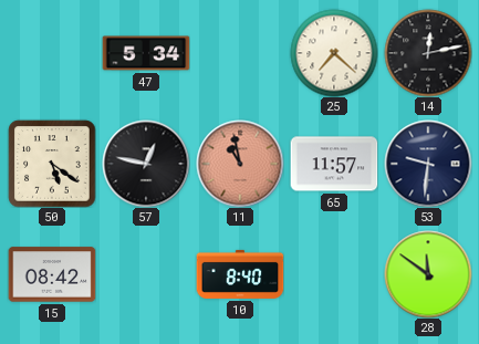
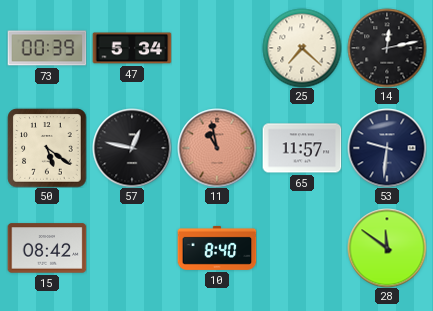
73: none -> 00:39 (47, 48)
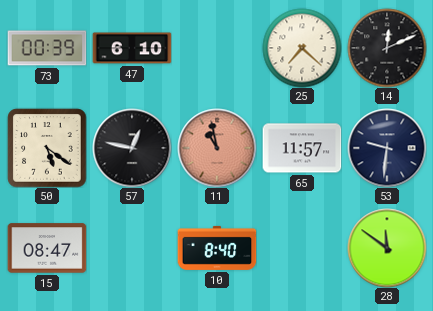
47: 5:34 -> 6:10 (132, 48)
14: 12:13 -> 12:11 (387, 48)
15: 08:42 -> 08:47 (47, 248)
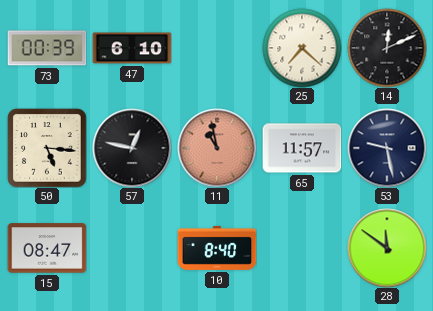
50: 5:21 -> 5:16 (47, 148)
53: 9:31 -> 9:28 (387, 148)
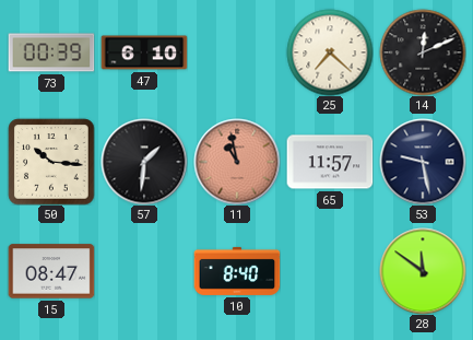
50: 5:16 -> 10:16 (51, 162)
57: 12:47 -> 1:31 (144, 162)
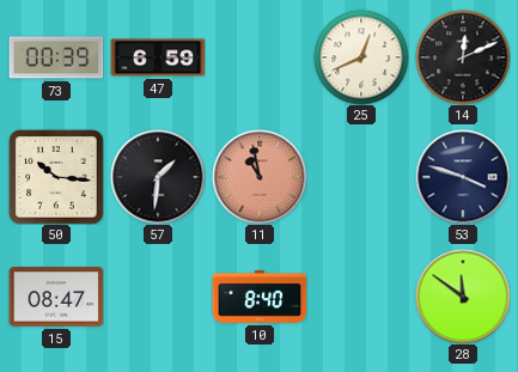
47: 6:10 -> 6:59 (158, 57)
25: 7:22 -> 12:41 (361, 57)
65: 11:57 -> none (330, 162)
53: 9:28 -> 3:48 (463, 177)
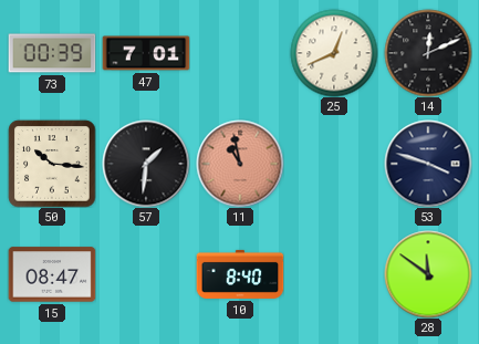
47: 6:59 -> 7:01 (146, 53)
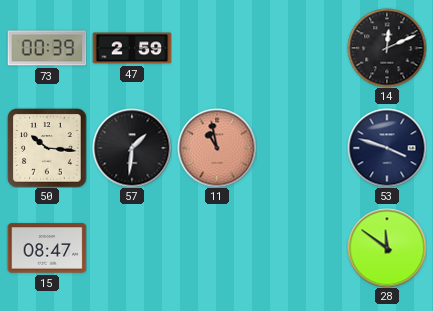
47: 7:01 -> 2:59 (132, 48)
25: 12:41 -> none (334, 53)
10: 8:40 -> none (240, 274)
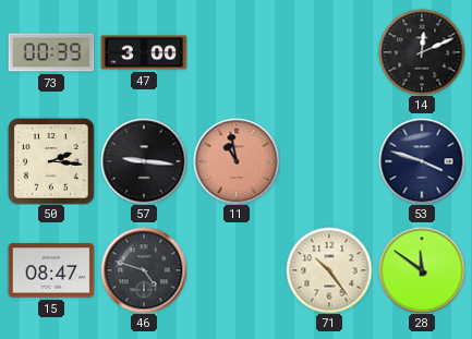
47: 2:59 -> 3:00 (144, 52)
50: 10:16 -> 2:16 (51, 161)
57: 1:31 -> 9:16 (144, 161)
46: none -> 4:48 (144, 270)
71: none -> 10:24 (329, 270)
